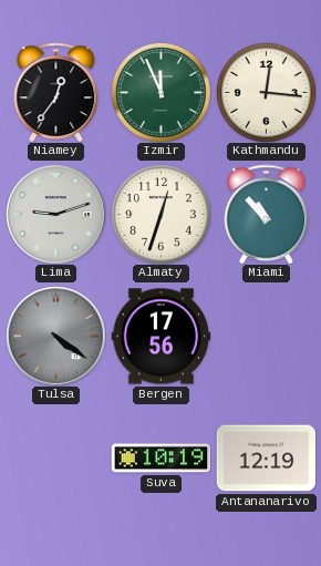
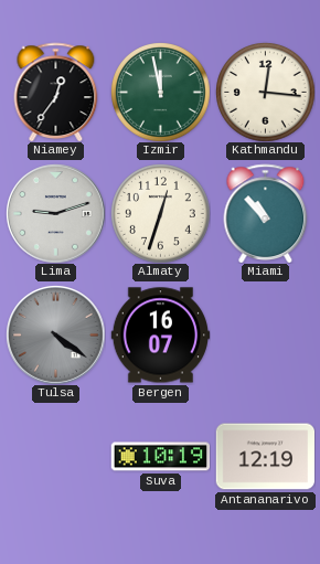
Izmir: 11:56 -> 11:58 (161, 93)
Bergen: 17:56 -> 16:07 (160, 336)
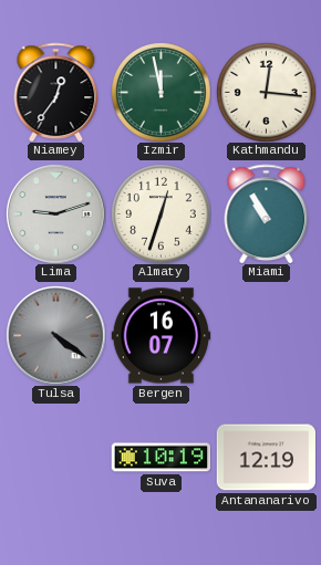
Miami: 10:53 -> 10:55 (267, 213)
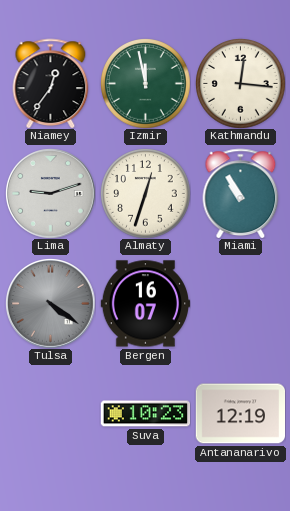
Suva: 10:19 -> 10:23 (145, 414)
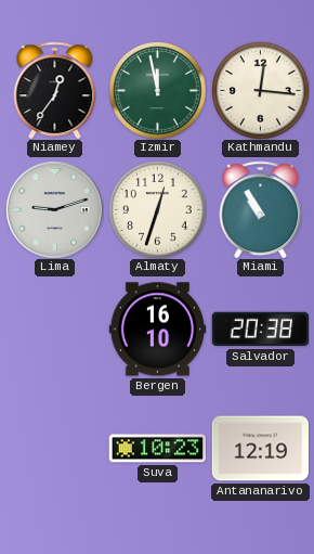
Tulsa: 4:21 -> none (51, 304)
Bergen: 16:07 -> 16:10 (157, 330)
Salvador: none -> 20:38 (260, 330)
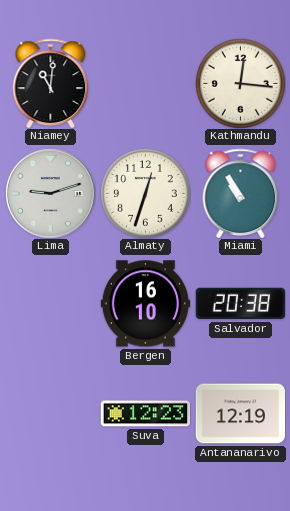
Niamey: 12:36 -> 11:01 (51, 83)
Izmir: 11:58 -> none (158, 91)
Suva: 10:23 -> 12:23 (145, 414)
